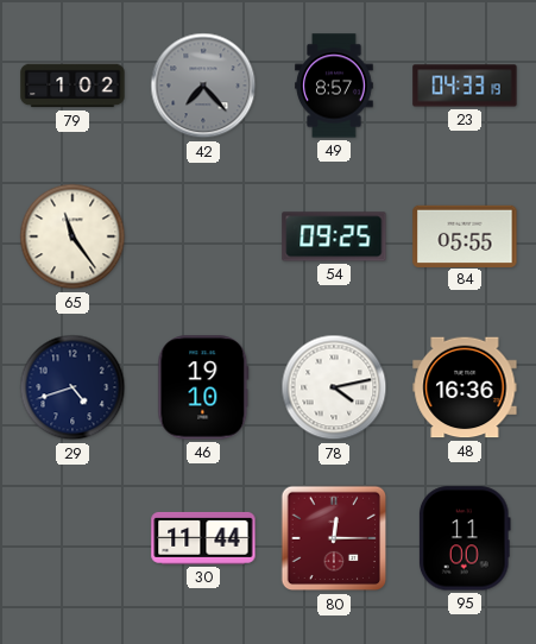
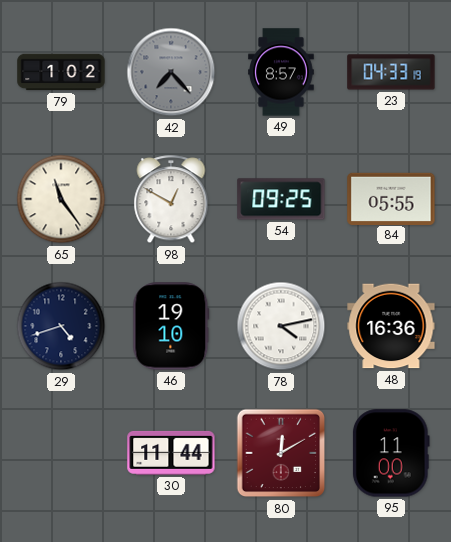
98: none -> 12:50 (171, 200)
80: 12:15 -> 12:10 (281, 453)
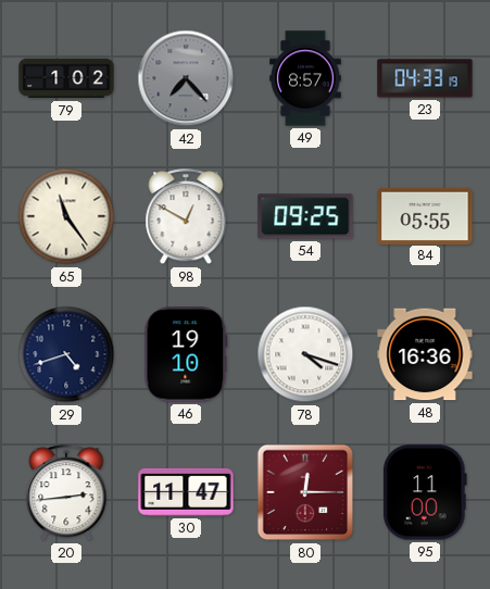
78: 4:13 -> 4:18 (305, 354)
20: none -> 2:44 (66, 493)
30: 11:44 -> 11:47 (186, 492)
80: 12:10 -> 12:15 (305, 492)
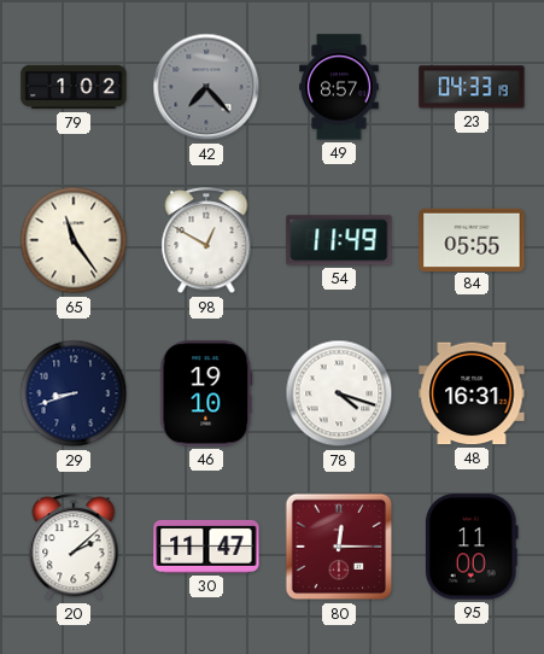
54: 09:25 -> 11:49 (339, 240)
29: 4:42 -> 8:42 (74, 393)
48: 16:36 -> 16:31 (472, 393)
20: 2:44 -> 2:08 (74, 548)
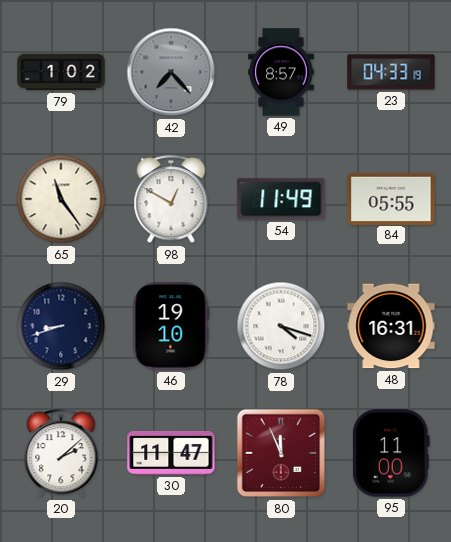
80: 12:15 -> 11:56 (281, 453)
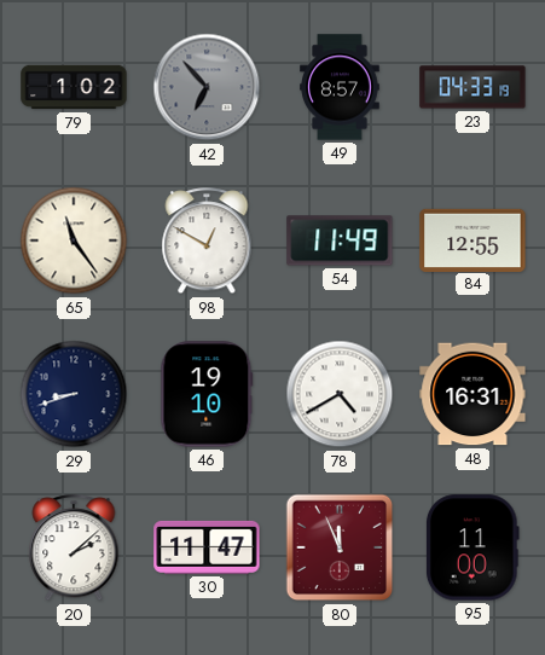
42: 7:23 -> 6:53 (207, 87)
84: 05:55 -> 12:55 (472, 239)
78: 4:18 -> 4:40 (340, 394)
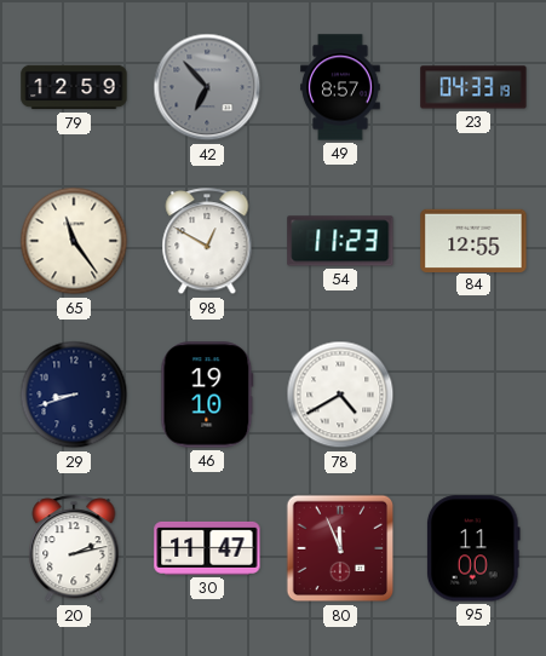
79: 1:02 -> 12:59 (74, 87)
54: 11:49 -> 11:23 (340, 241)
48: 16:31 -> none (472, 394)
20: 2:08 -> 2:13 (74, 549)
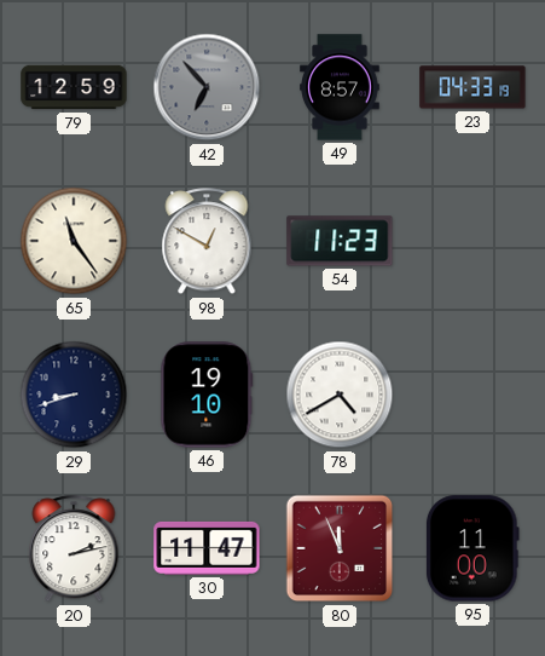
84: 12:55 -> none (473, 240)
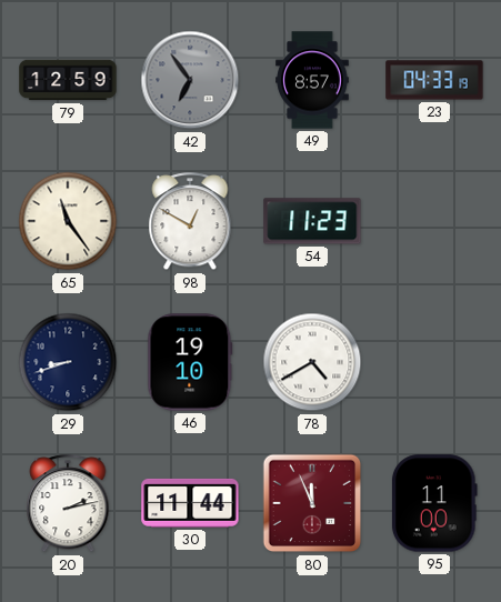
42: 6:53 -> 6:54 (190, 80)
30: 11:47 -> 11:44 (190, 503)
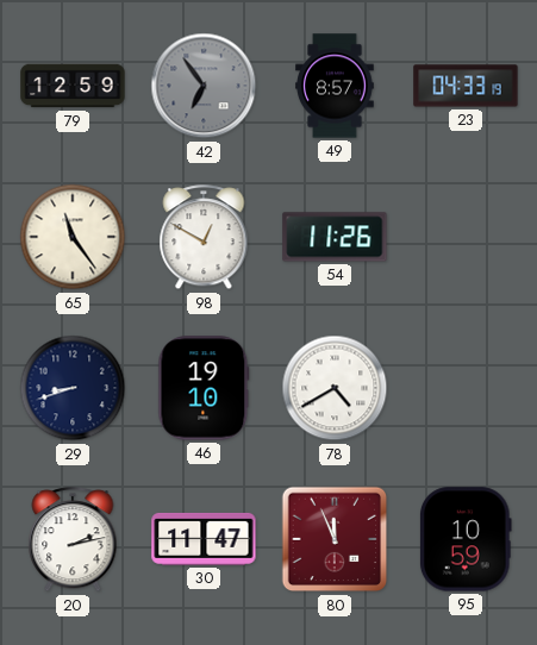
54: 11:23 -> 11:26 (335, 237)
30: 11:44 -> 11:47 (204, 539)
95: 11:00 -> 10:59 (466, 539)
